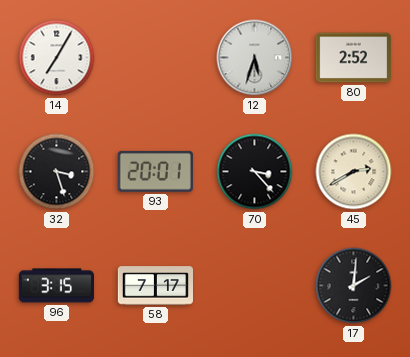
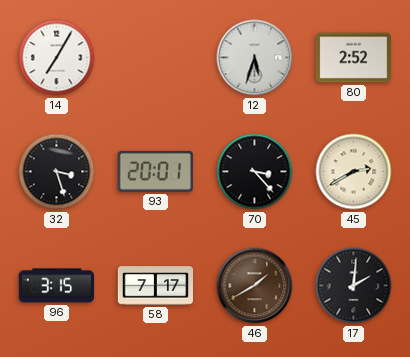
46: none -> 1:40 (255, 286)
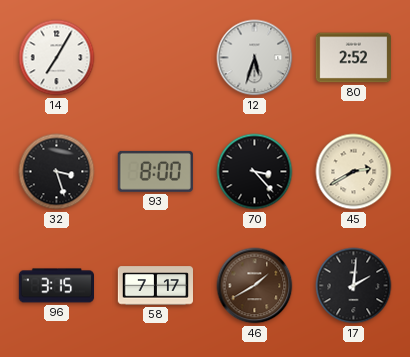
93: 20:01 -> 8:00 (155, 171)
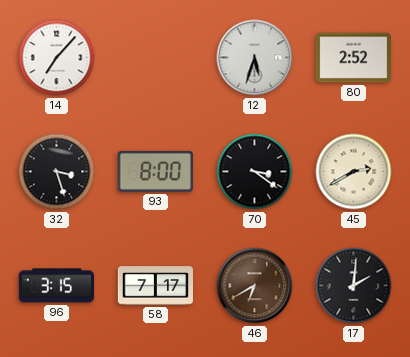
14: 7:05 -> 7:07 (57, 58)
70: 3:23 -> 3:21 (255, 172)
46: 1:40 -> 6:40 (255, 286)
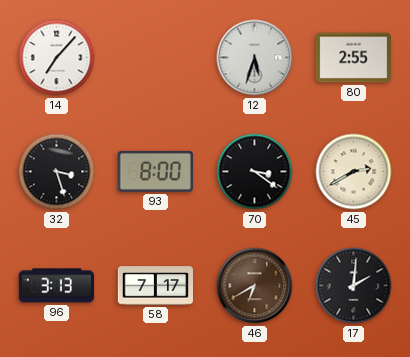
80: 2:52 -> 2:55 (353, 58)
96: 3:15 -> 3:13 (56, 286)
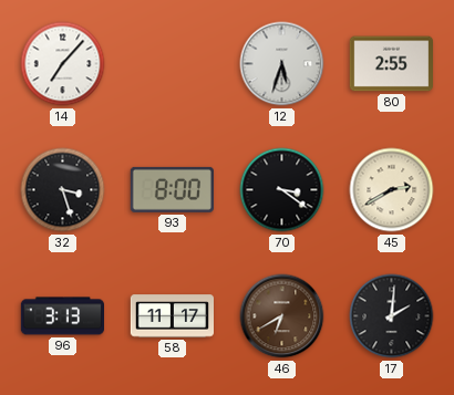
58: 7:17 -> 11:17 (172, 316)
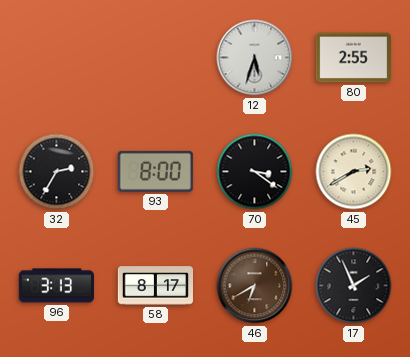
14: 7:07 -> none (63, 64)
32: 3:27 -> 2:35 (57, 172)
58: 11:17 -> 8:17 (155, 286)
17: 2:01 -> 1:56 (354, 286)
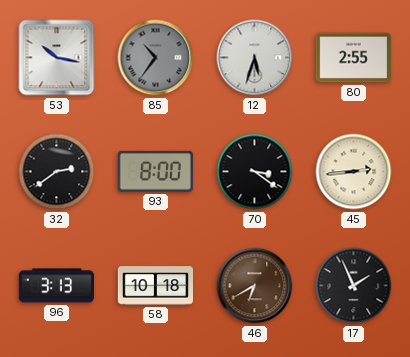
53: none -> 10:17 (57, 58)
85: none -> 10:36 (156, 58)
32: 2:35 -> 2:39 (57, 172)
45: 2:40 -> 2:44 (354, 172)
58: 8:17 -> 10:18 (155, 286)
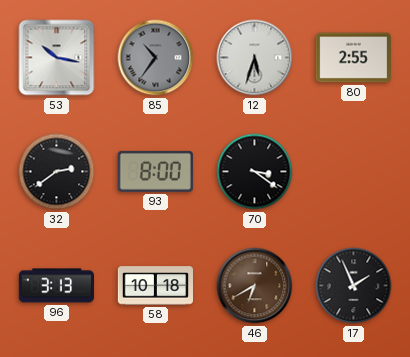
45: 2:44 -> none (354, 172)
